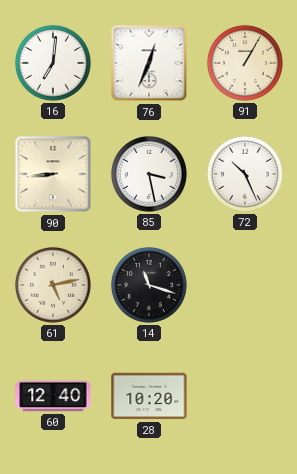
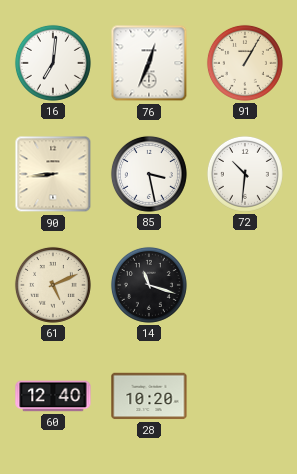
72: 10:26 -> 10:31 (245, 174)
61: 5:13 -> 5:11 (53, 285)
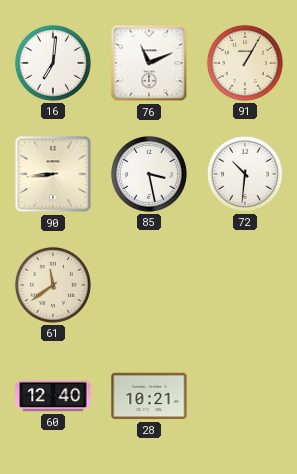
76: 12:34 -> 11:11 (149, 63)
61: 5:11 -> 11:39 (53, 285)
14: 11:18 -> none (149, 285)
28: 10:20 -> 10:21 (149, 396)
